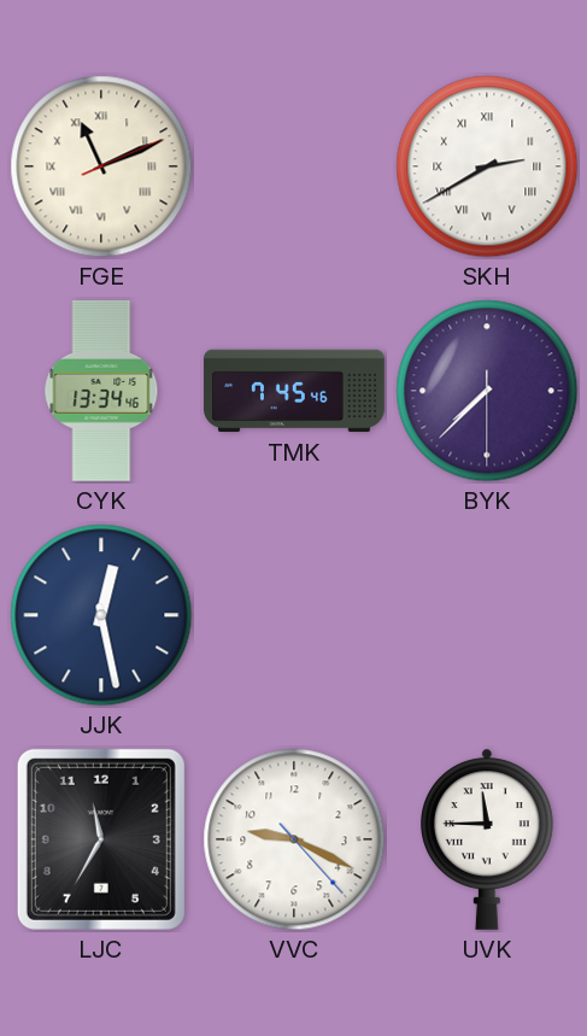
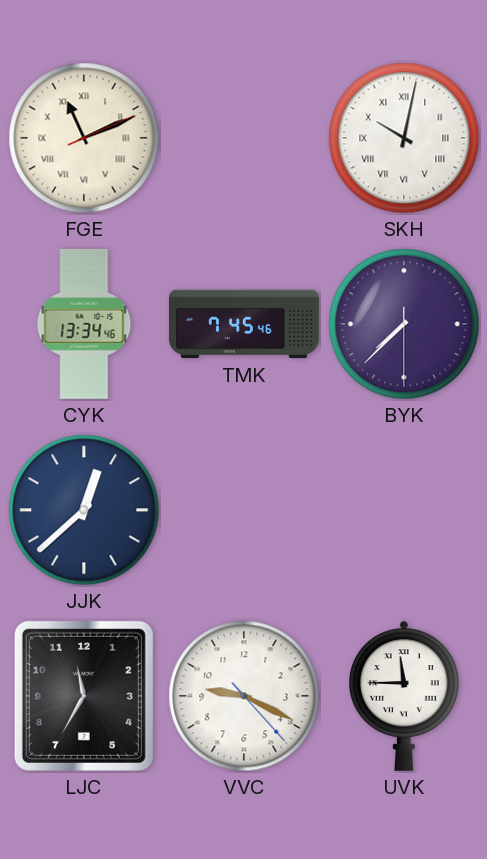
SKH: 2:40 -> 10:02 (404, 138)
JJK: 12:28 -> 12:38 (84, 510)
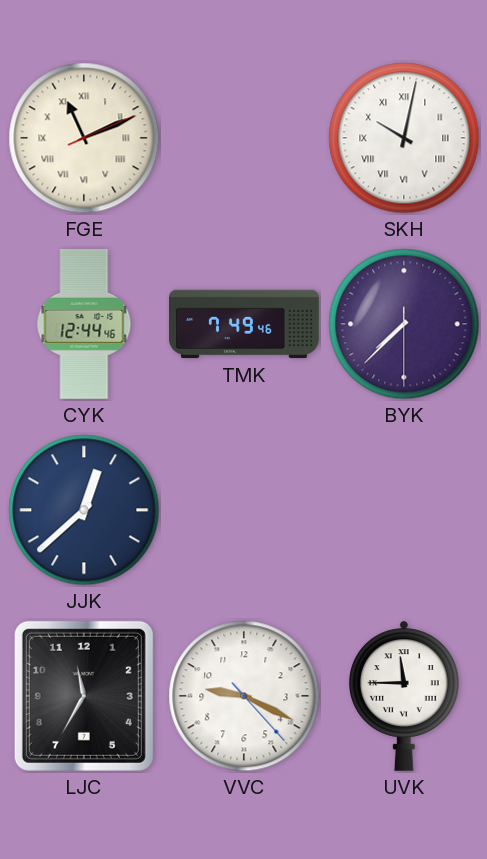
CYK: 13:34 -> 12:44 (84, 324)
TMK: 7:45 -> 7:49 (245, 324)
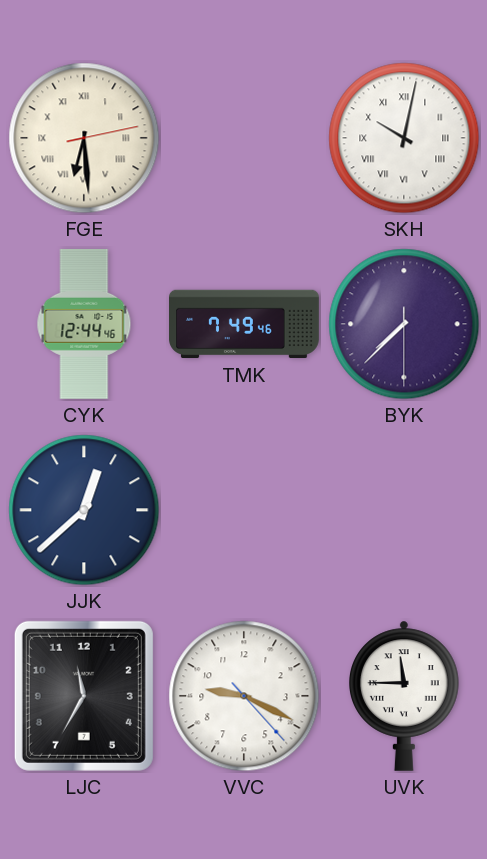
FGE: 11:11 -> 6:29 (84, 138)
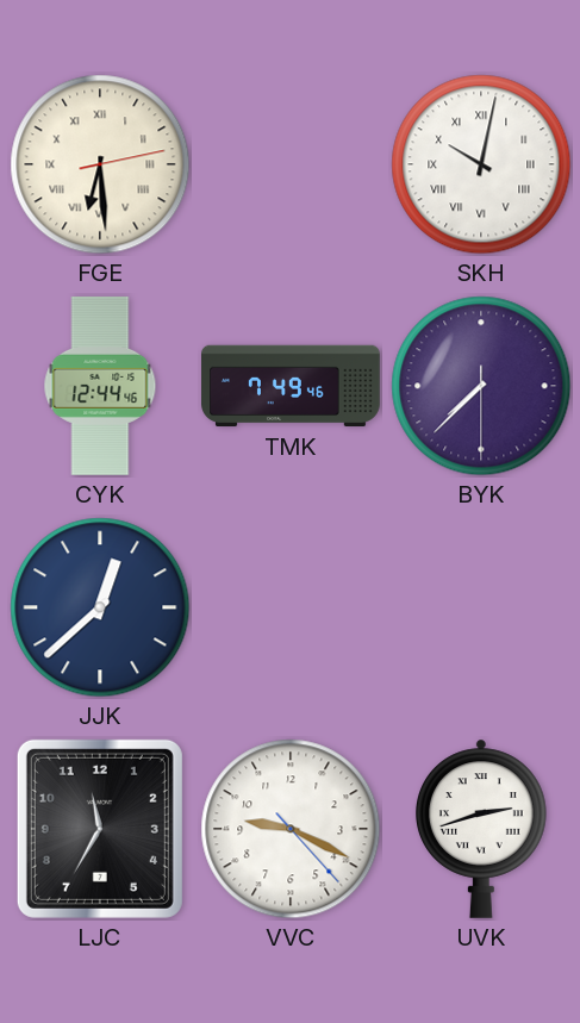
UVK: 11:45 -> 2:42 (482, 829)
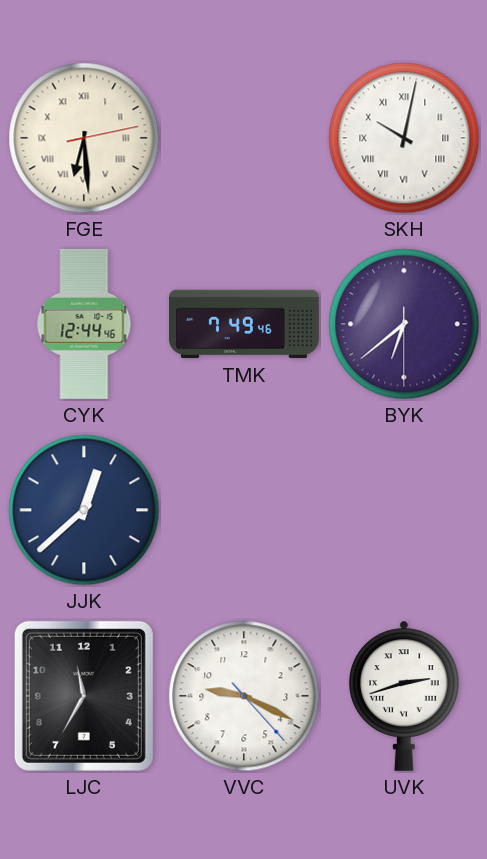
BYK: 7:37 -> 6:38 (404, 324)
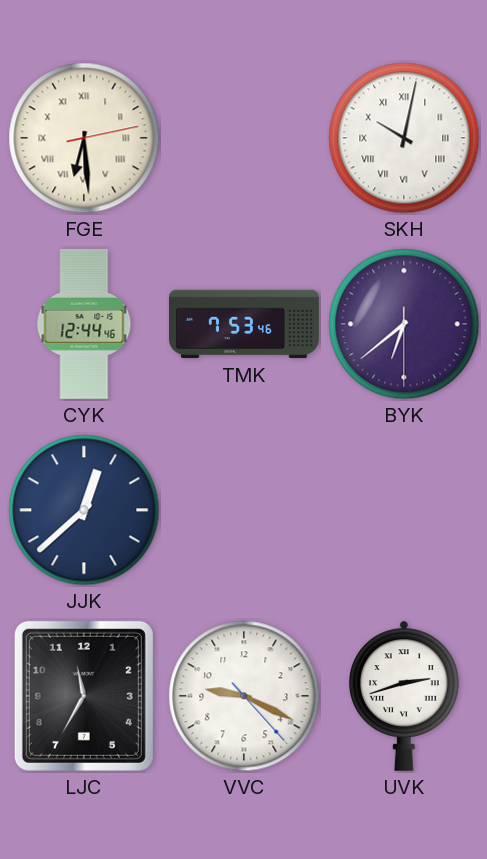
TMK: 7:49 -> 7:53 (245, 324)
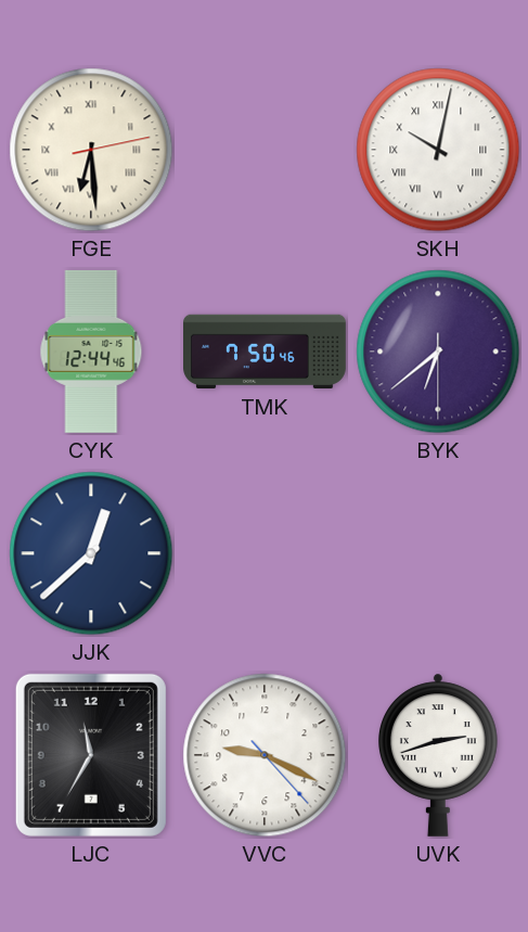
TMK: 7:53 -> 7:50 (266, 352)
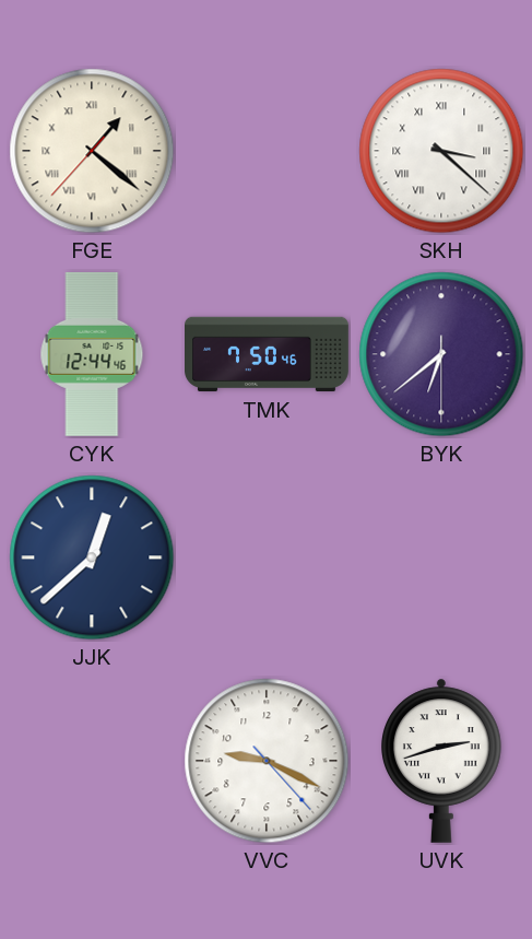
FGE: 6:29 -> 1:21 (92, 151)
SKH: 10:02 -> 3:22 (441, 151)
LJC: 11:35 -> none (91, 755)
